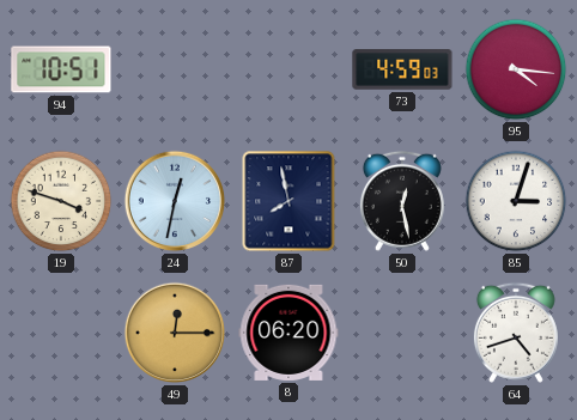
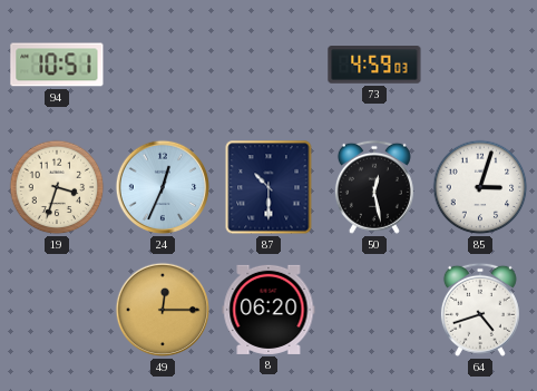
95: 4:16 -> none (516, 69)
19: 3:48 -> 3:33 (57, 187)
24: 12:32 -> 12:34 (163, 187)
87: 7:58 -> 10:30 (268, 187)
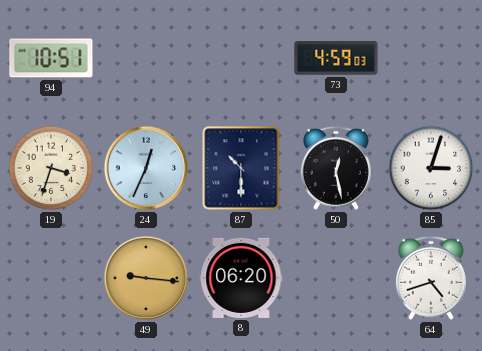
49: 12:15 -> 9:16 (146, 278)
